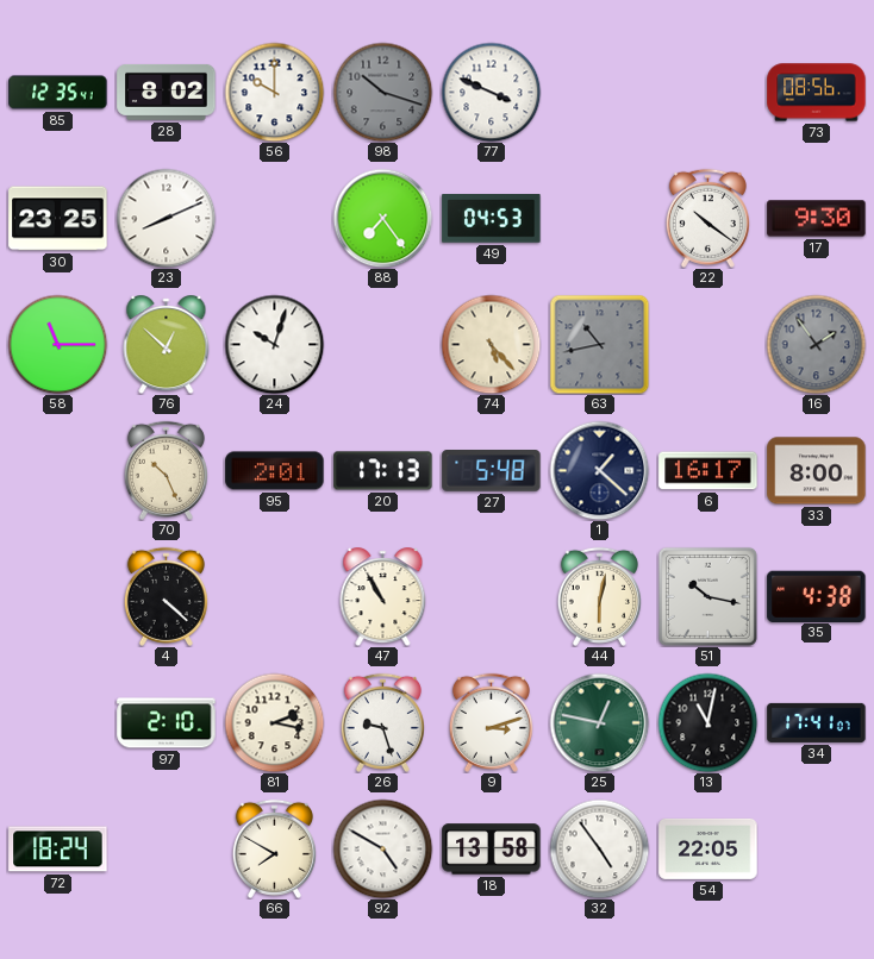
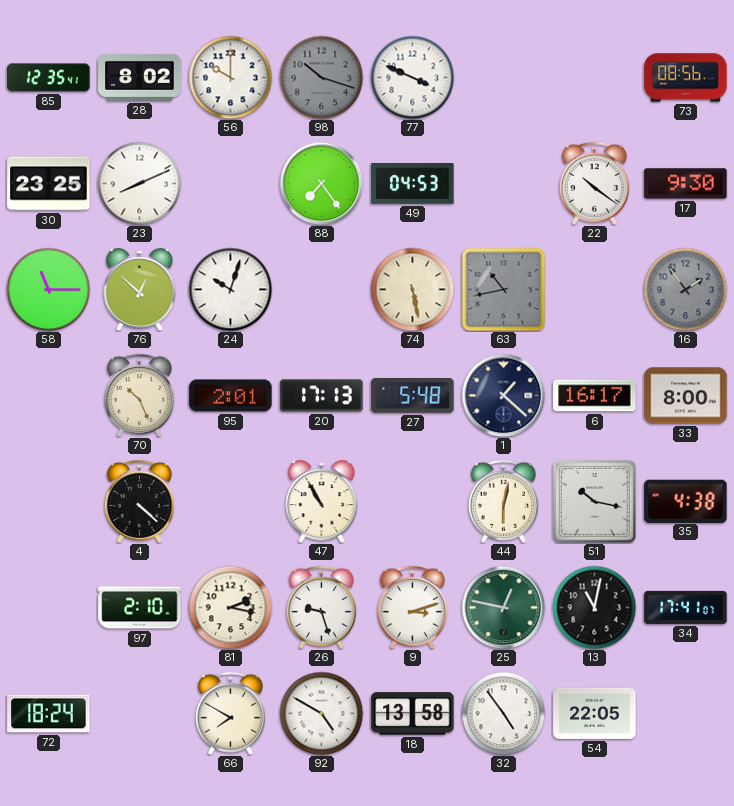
74: 5:23 -> 5:28 (412, 289)
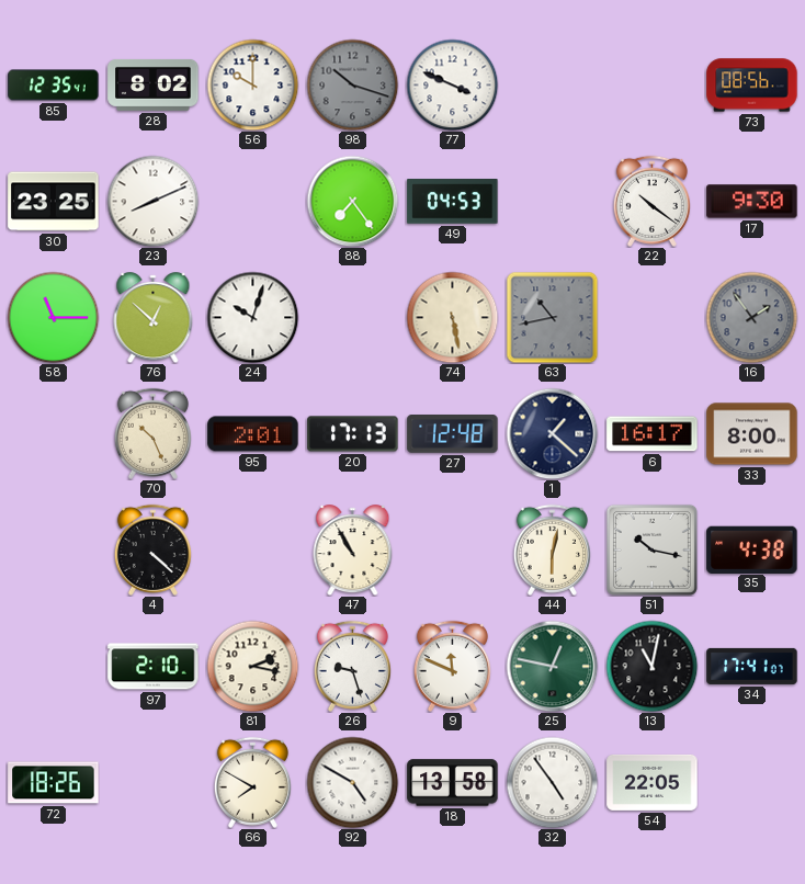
27: 5:48 -> 12:48 (453, 434)
9: 3:12 -> 11:49 (452, 666)
72: 18:24 -> 18:26 (54, 783)
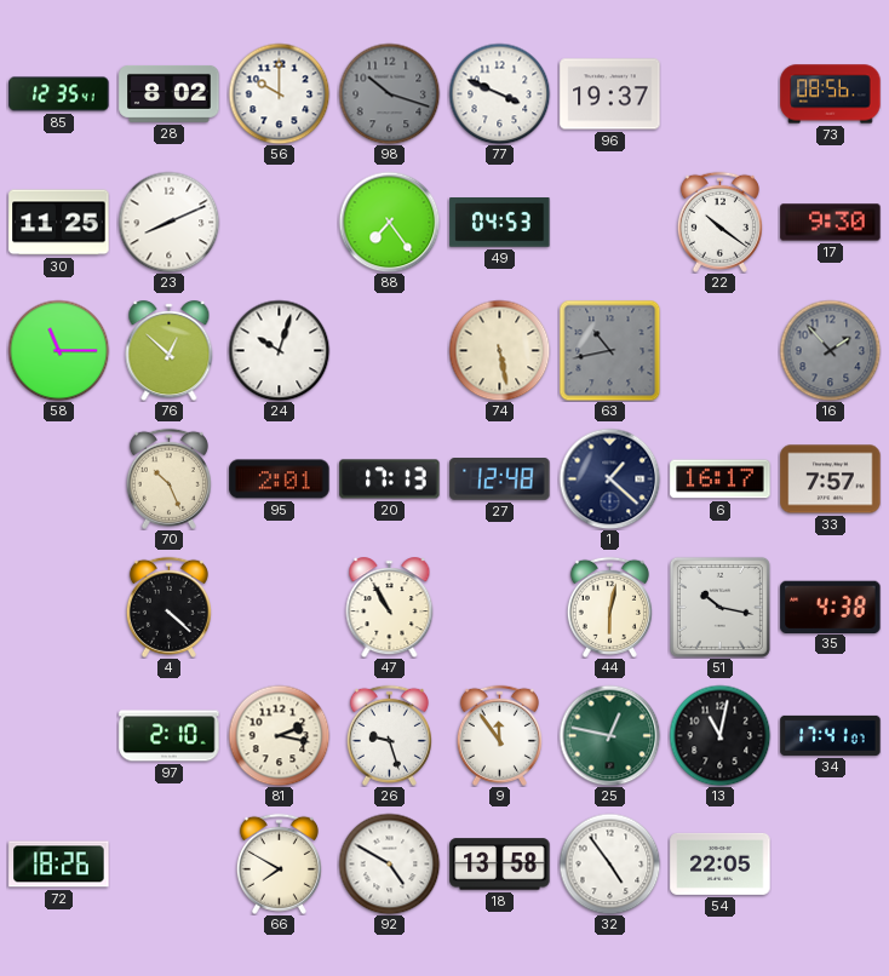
96: none -> 19:37 (610, 94)
30: 23:25 -> 11:25 (59, 223)
16: 1:54 -> 1:53 (830, 350)
33: 8:00 -> 7:57 (831, 480)
9: 11:49 -> 11:54 (499, 735)
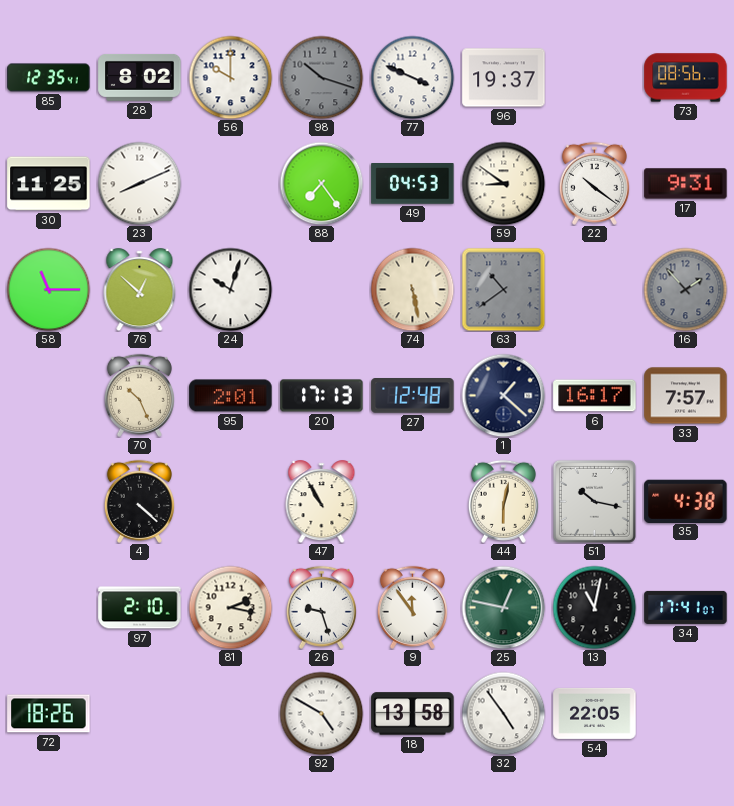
59: none -> 8:51 (503, 183)
17: 9:30 -> 9:31 (686, 184)
63: 10:43 -> 10:39 (503, 289)
66: 7:50 -> none (279, 863)
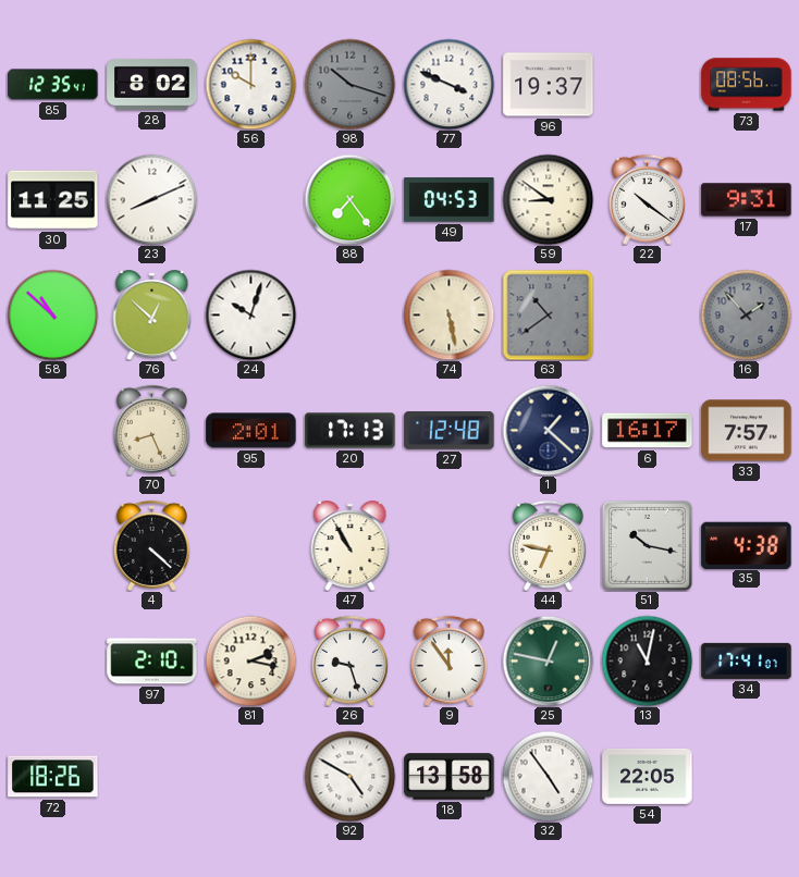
58: 11:15 -> 10:52 (52, 314)
70: 10:26 -> 8:26 (151, 430)
44: 6:02 -> 6:47 (548, 545)
